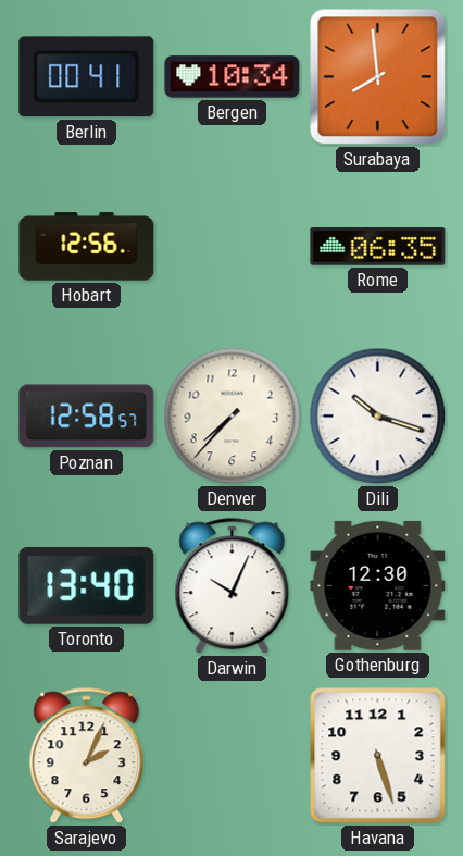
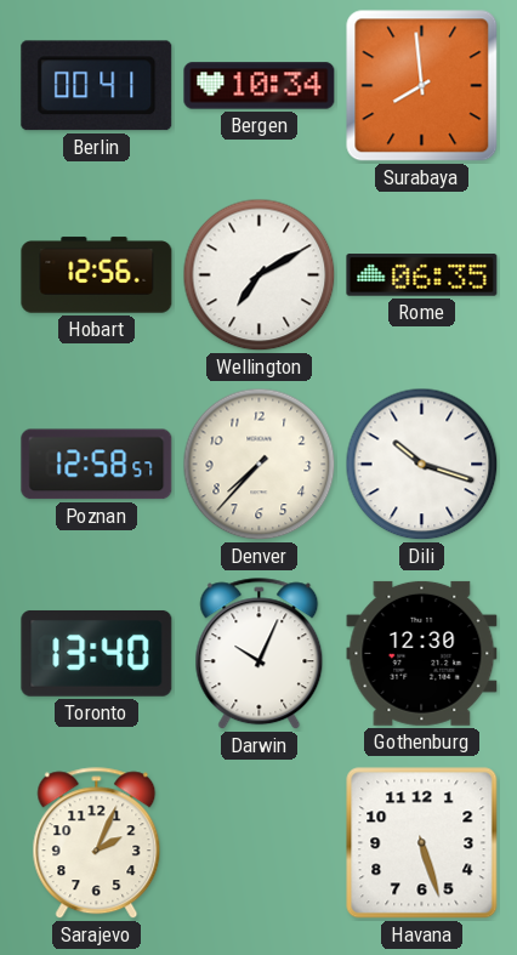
Wellington: none -> 7:10 (260, 275)
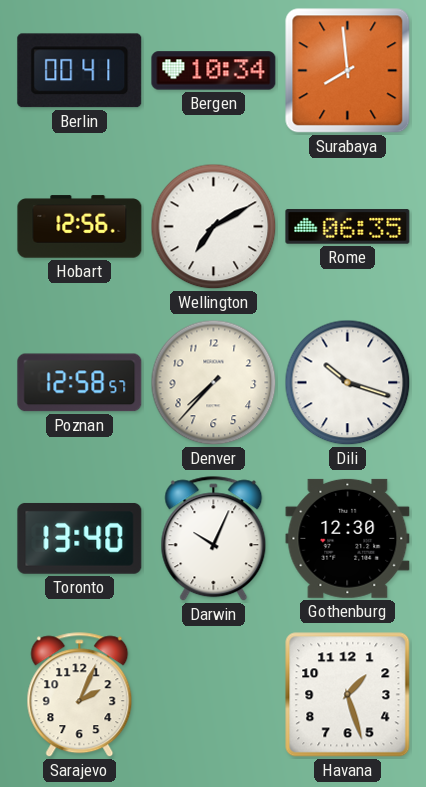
Havana: 5:27 -> 1:27 (348, 695)
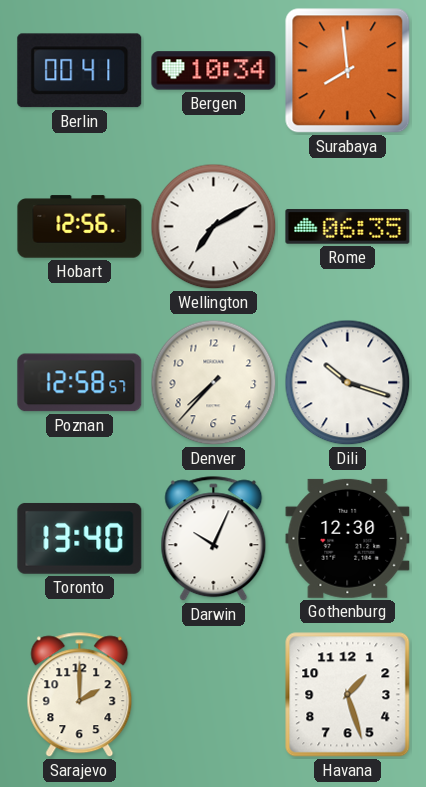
Sarajevo: 2:04 -> 2:00 (80, 695)
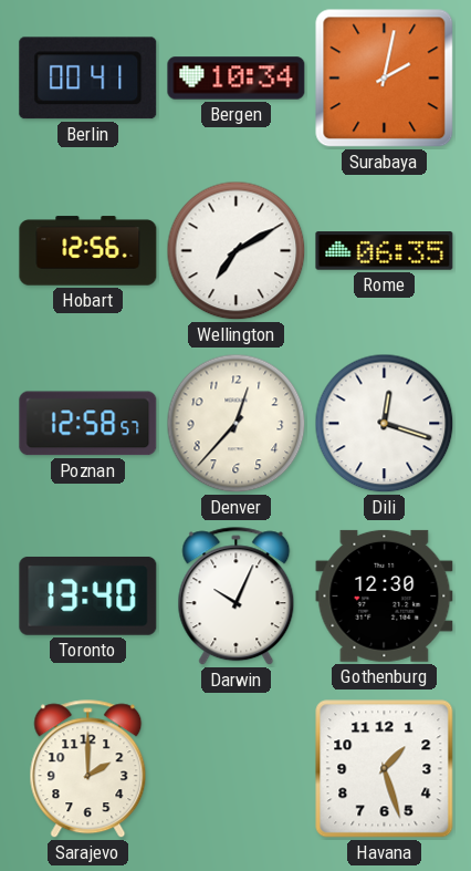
Surabaya: 7:59 -> 2:02 (385, 79)
Denver: 7:37 -> 12:37 (237, 424)
Dili: 10:18 -> 12:18 (385, 424)
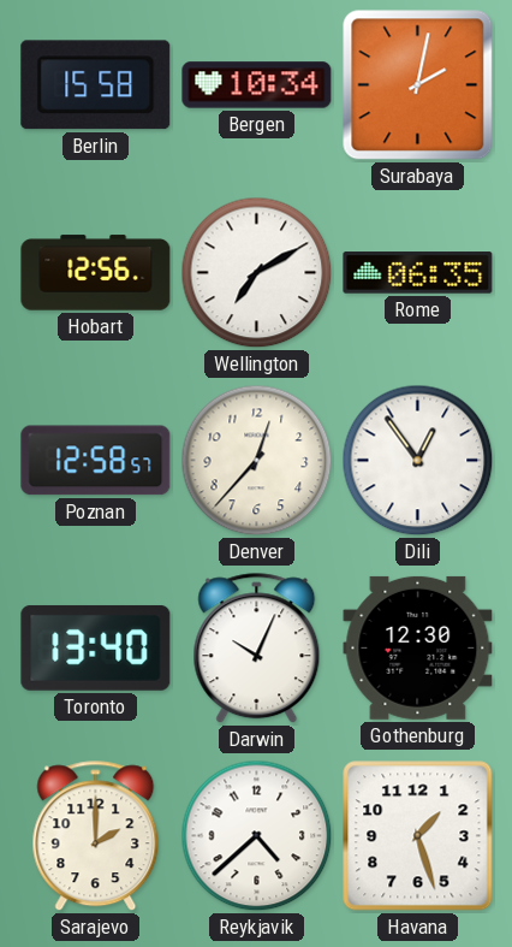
Berlin: 00:41 -> 15:58 (96, 85)
Dili: 12:18 -> 12:54 (418, 461)
Reykjavik: none -> 4:38 (257, 836)
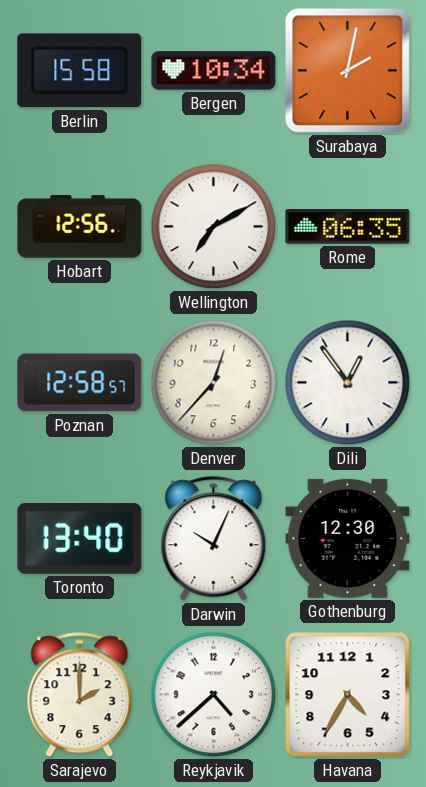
Havana: 1:27 -> 4:35 (348, 695)
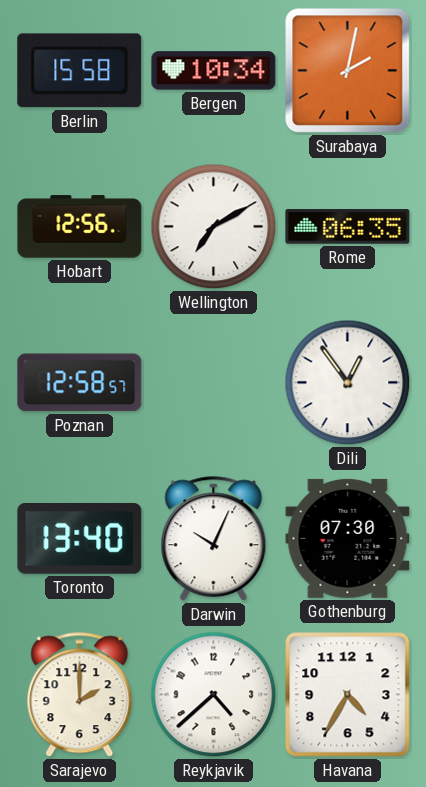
Denver: 12:37 -> none (214, 383)
Gothenburg: 12:30 -> 07:30 (348, 538)
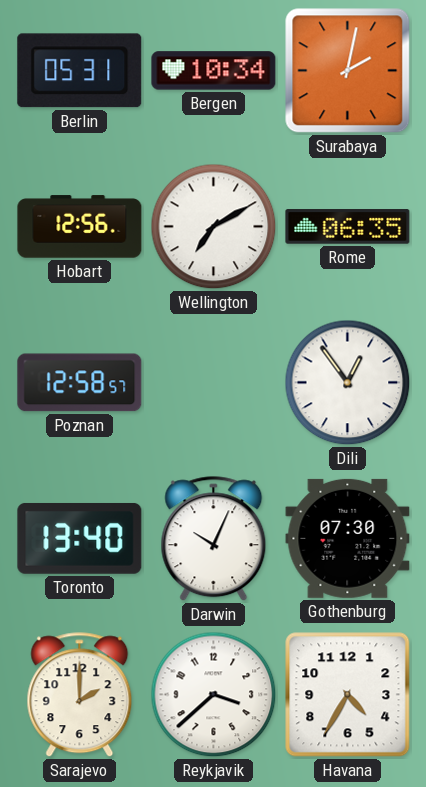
Berlin: 15:58 -> 05:31 (80, 71)
Reykjavik: 4:38 -> 3:38 (214, 695)
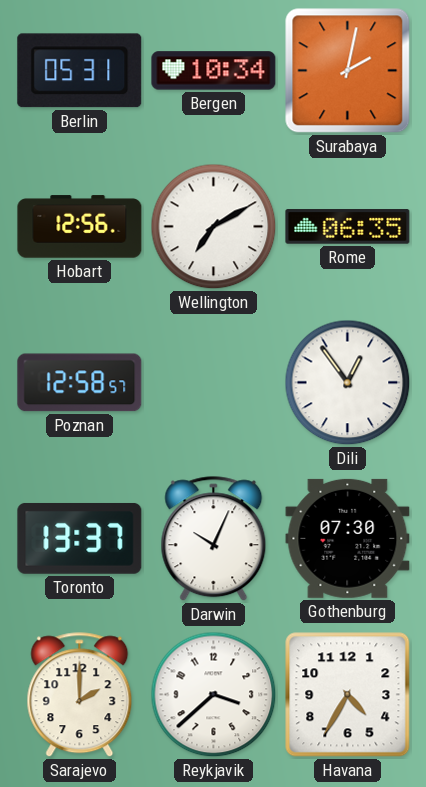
Toronto: 13:40 -> 13:37 (80, 539)
